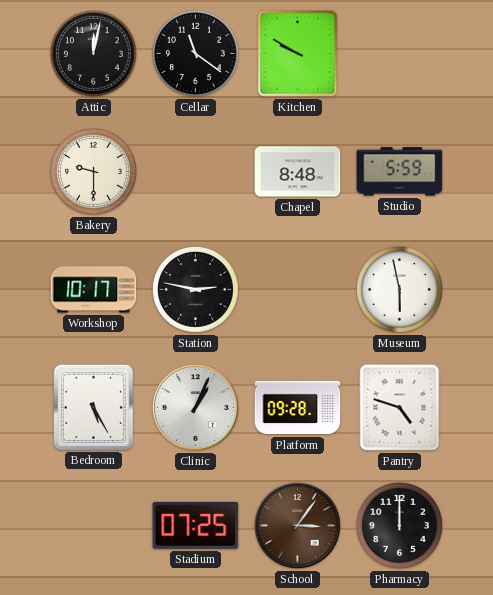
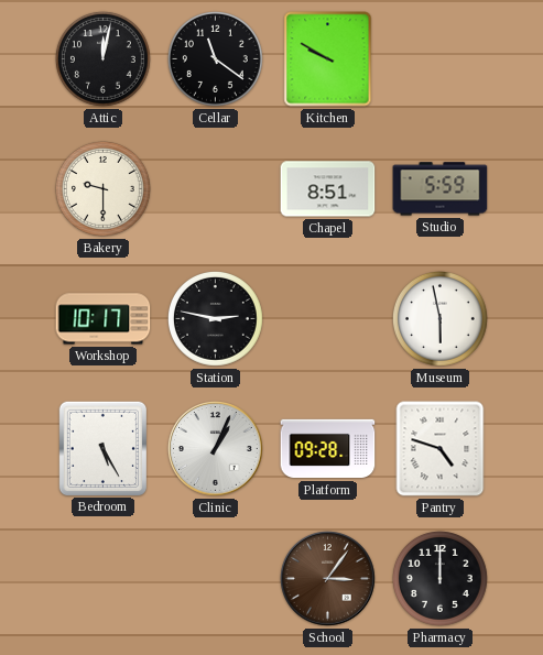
Chapel: 8:48 -> 8:51 (328, 189)
Stadium: 07:25 -> none (196, 525)
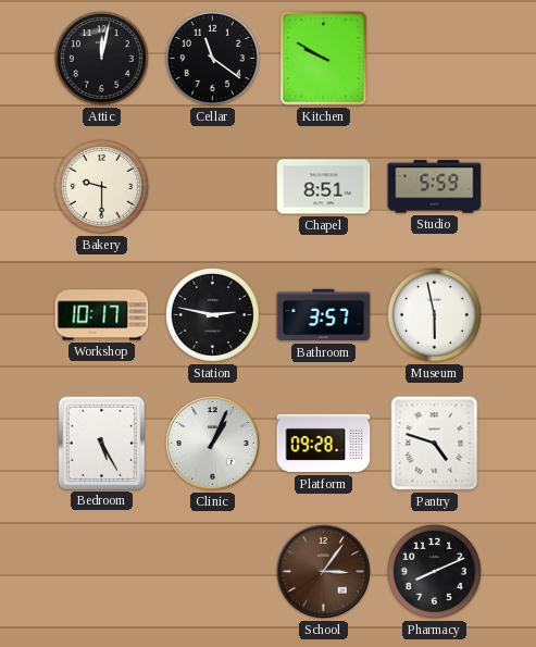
Bathroom: none -> 3:57 (324, 315)
Pharmacy: 12:00 -> 8:11 (434, 571)
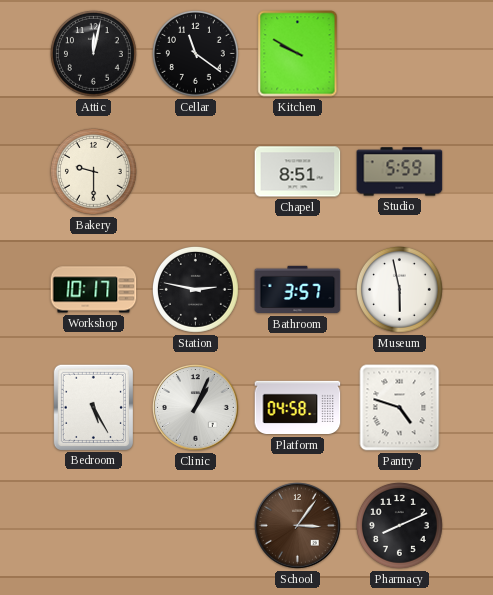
Platform: 09:28 -> 04:58 (298, 408)
